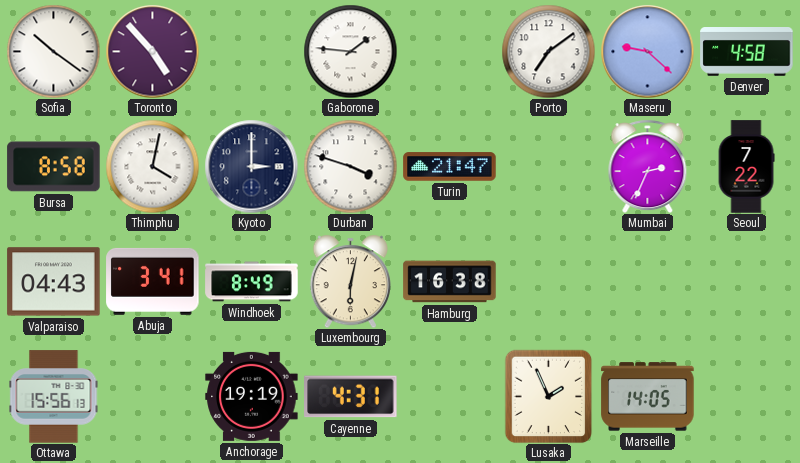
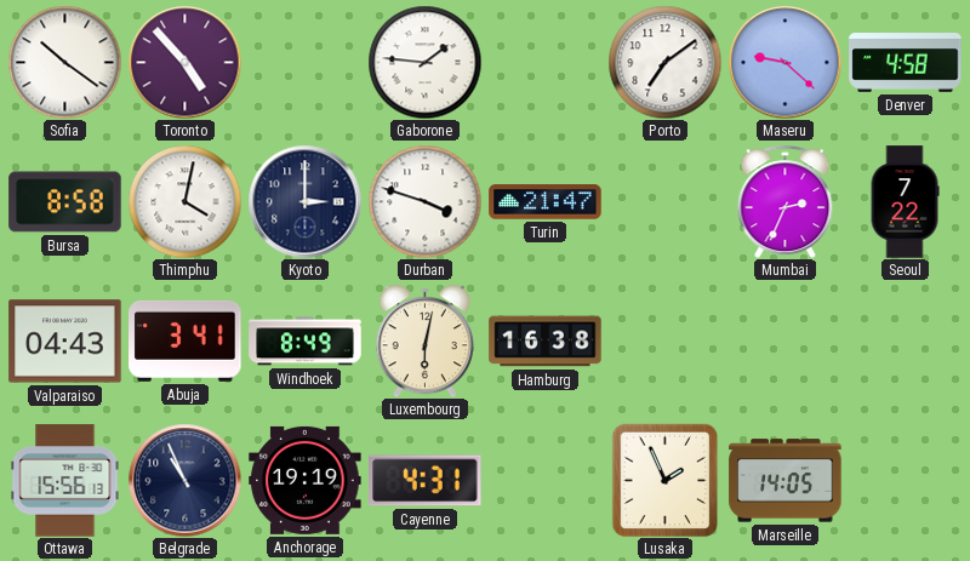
Belgrade: none -> 10:56 (184, 480)
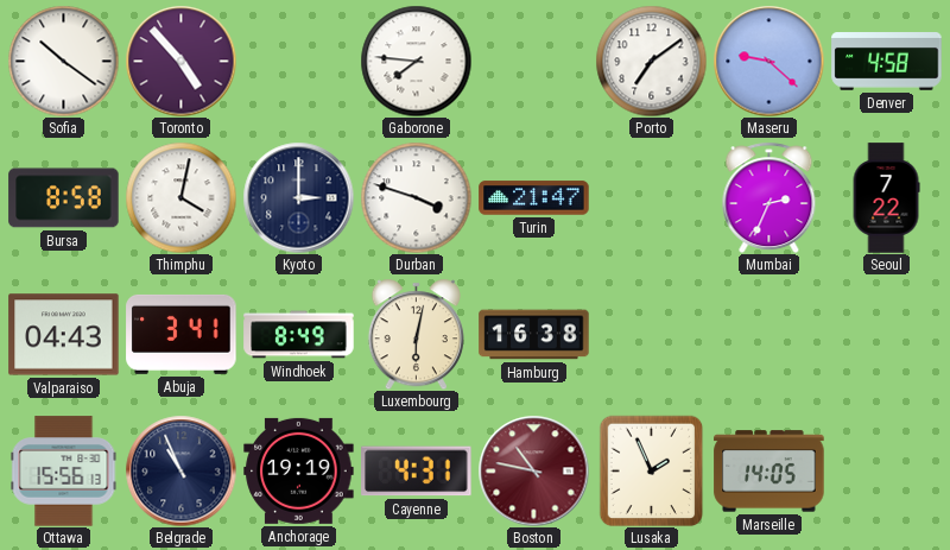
Gaborone: 1:46 -> 7:46 (416, 61)
Boston: none -> 10:47 (533, 470)
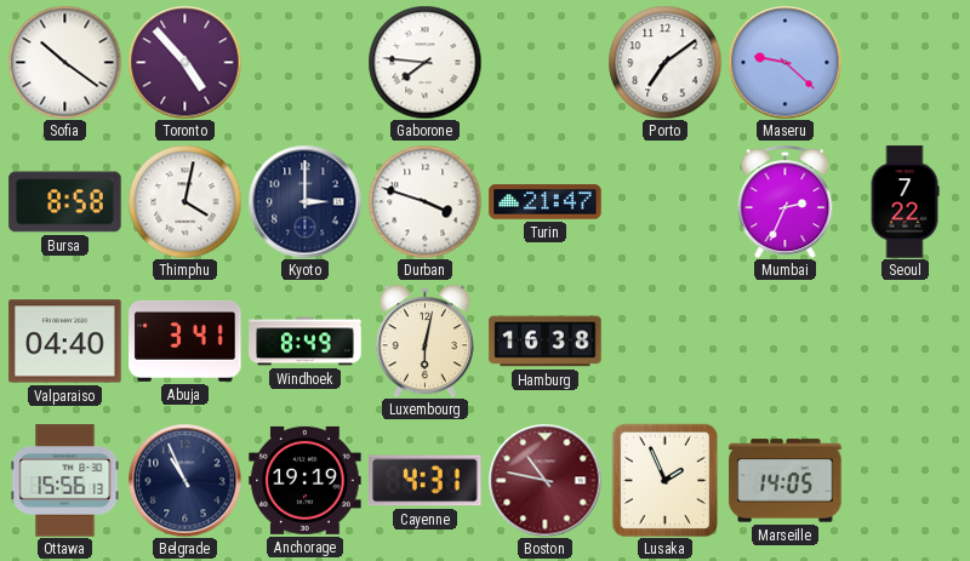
Denver: 4:58 -> none (887, 62)
Valparaiso: 04:43 -> 04:40 (65, 342)
